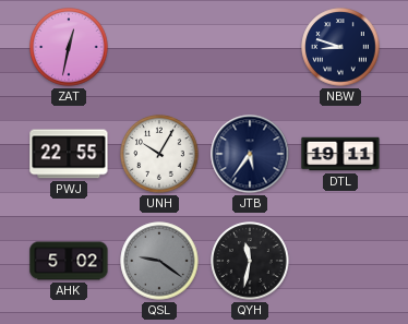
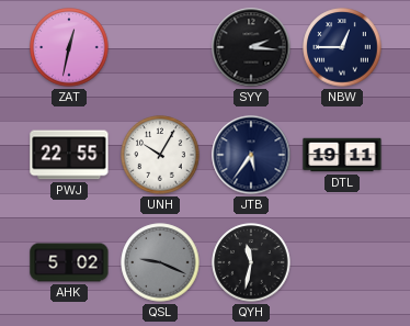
SYY: none -> 2:16 (251, 47)
NBW: 8:48 -> 12:45 (342, 47)
QSL: 9:21 -> 9:19 (160, 262)
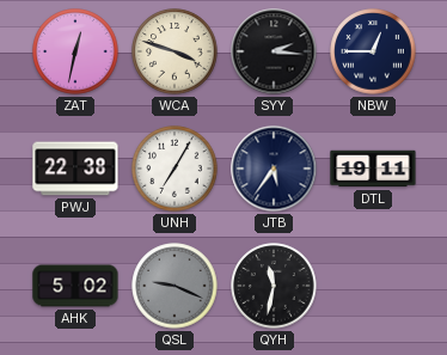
WCA: none -> 3:48 (174, 51)
PWJ: 22:55 -> 22:38 (75, 169)
UNH: 10:05 -> 7:05 (174, 169)
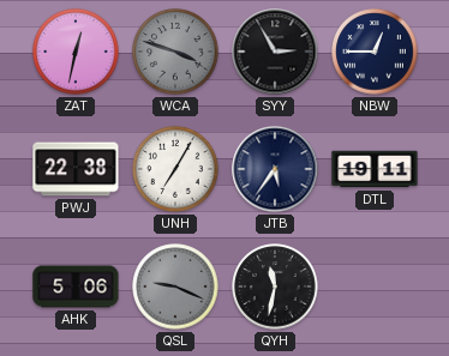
WCA dial: cream -> grey (175, 52)
SYY: 2:16 -> 2:55 (275, 52)
AHK: 5:02 -> 5:06 (76, 286)
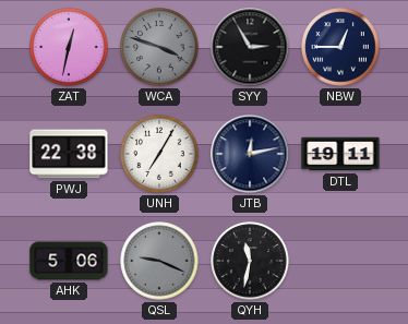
JTB: 5:36 -> 12:13 (250, 154)
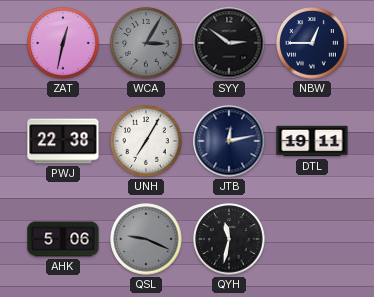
WCA: 3:48 -> 3:05 (146, 43)
SYY: 2:55 -> 2:51 (229, 43)
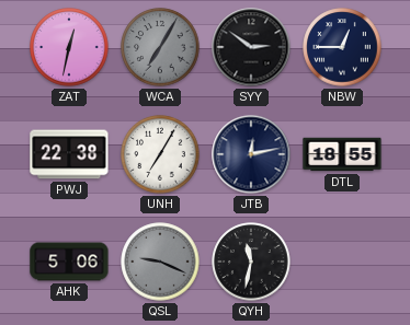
WCA: 3:05 -> 7:05 (160, 47)
DTL: 19:11 -> 18:55 (342, 154)
